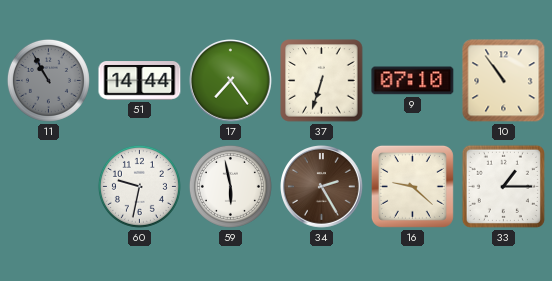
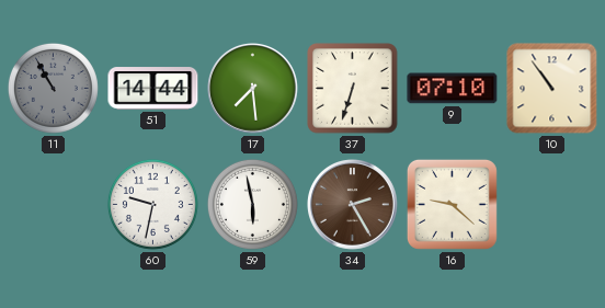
17: 7:24 -> 7:29 (253, 89)
33: 1:15 -> none (503, 186)
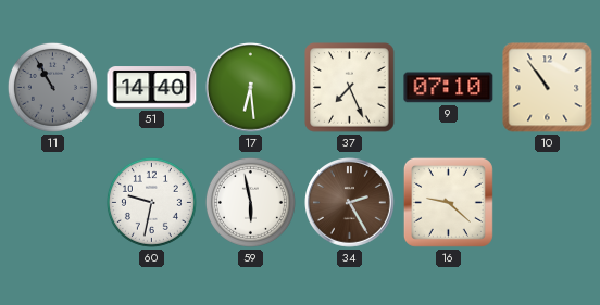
51: 14:44 -> 14:40 (152, 88)
17: 7:29 -> 6:29 (251, 88)
37: 6:33 -> 7:26 (350, 88)
